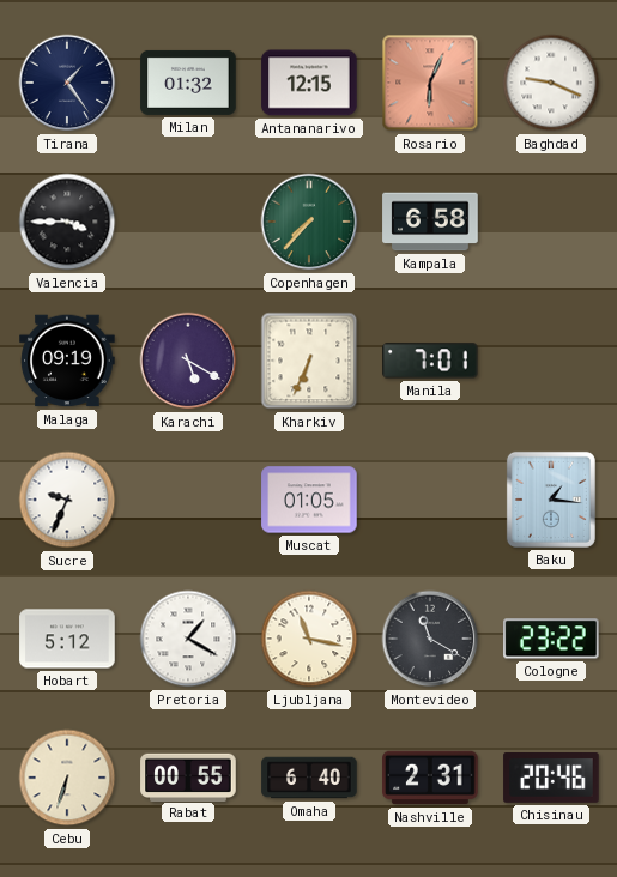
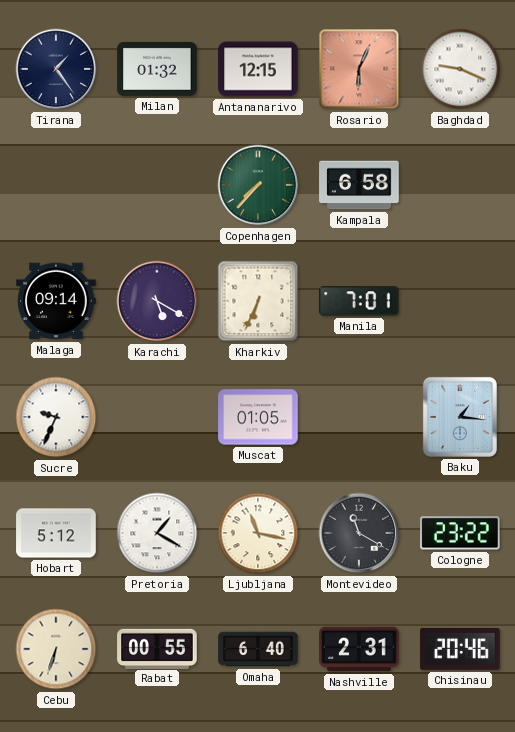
Valencia: 3:45 -> none (67, 222)
Malaga: 09:19 -> 09:14 (56, 301)
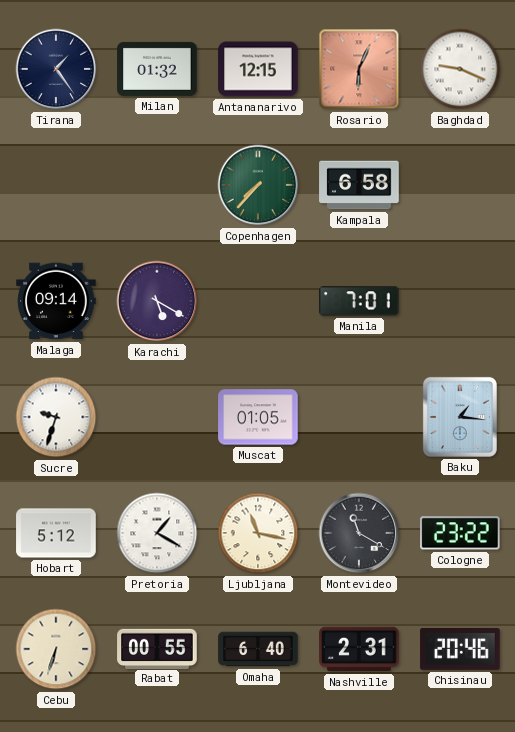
Kharkiv: 6:34 -> none (258, 301)
Sucre: 9:34 -> 9:33 (56, 417)
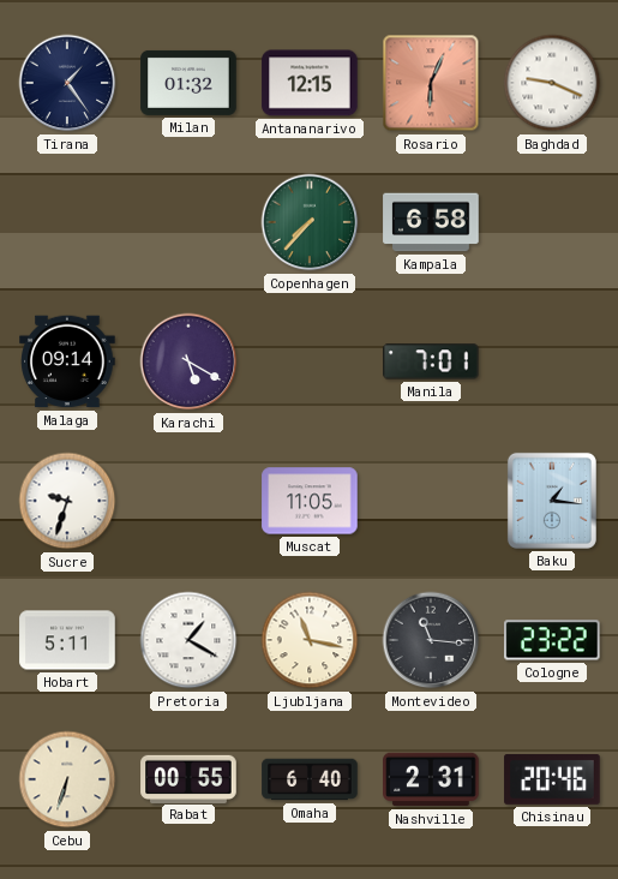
Muscat: 01:05 -> 11:05 (310, 501)
Hobart: 5:12 -> 5:11 (67, 640)
Montevideo: 11:20 -> 11:16 (431, 640)
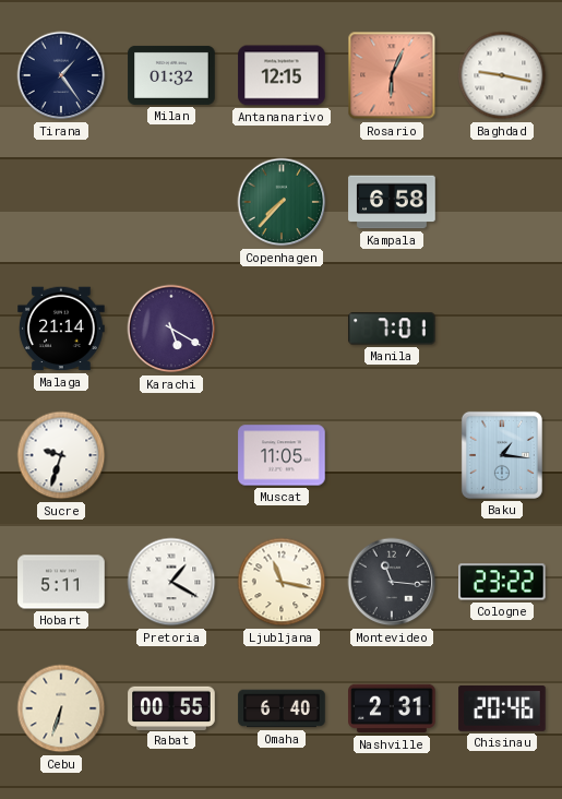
Baghdad: 9:19 -> 9:17 (502, 75)
Malaga: 09:14 -> 21:14 (61, 329)
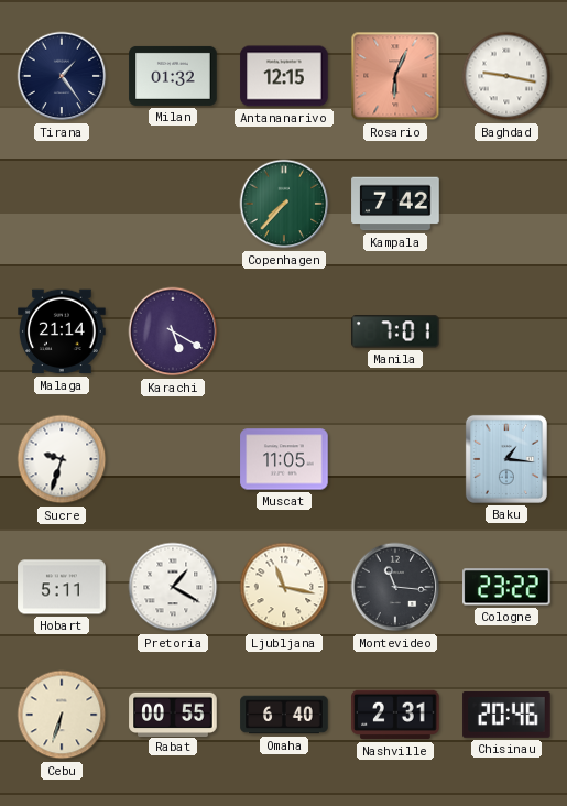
Kampala: 6:58 -> 7:42 (395, 204)
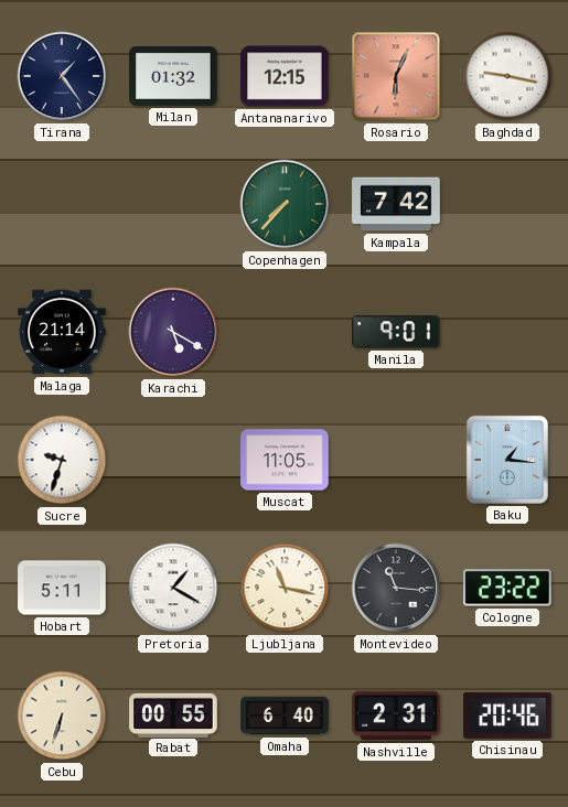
Manila: 7:01 -> 9:01 (396, 332)
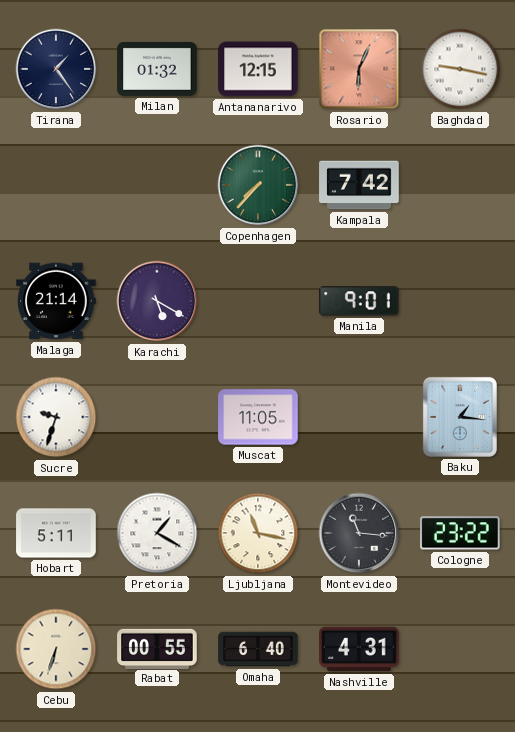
Nashville: 2:31 -> 4:31 (359, 649)
Chisinau: 20:46 -> none (507, 717)
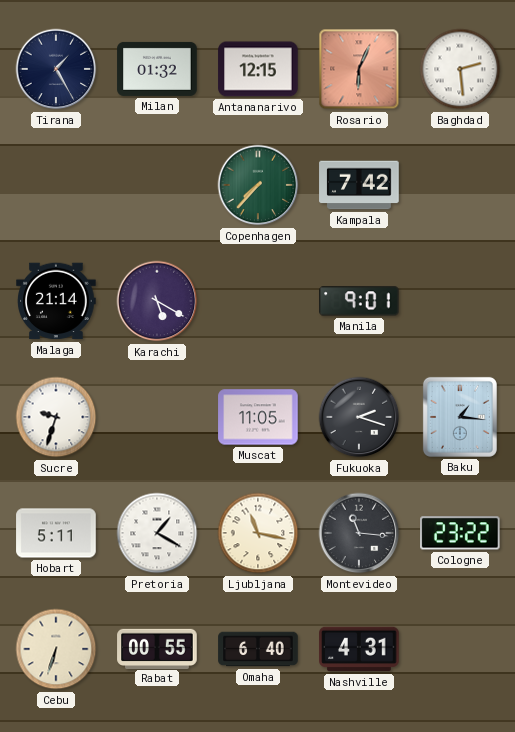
Tirana: 1:24 -> 1:25 (56, 69)
Baghdad: 9:17 -> 2:29 (460, 69)
Fukuoka: none -> 2:18 (359, 417)
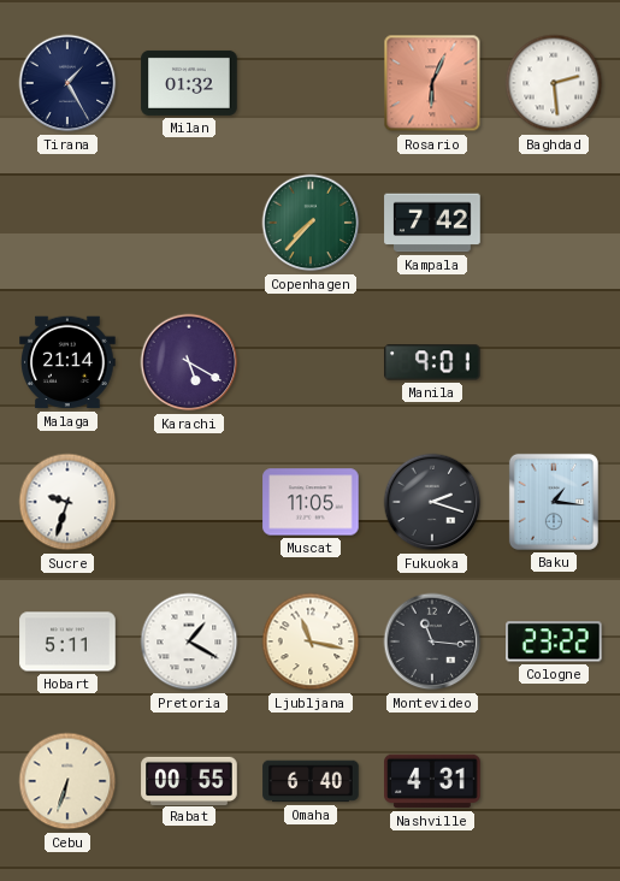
Antananarivo: 12:15 -> none (258, 69)
